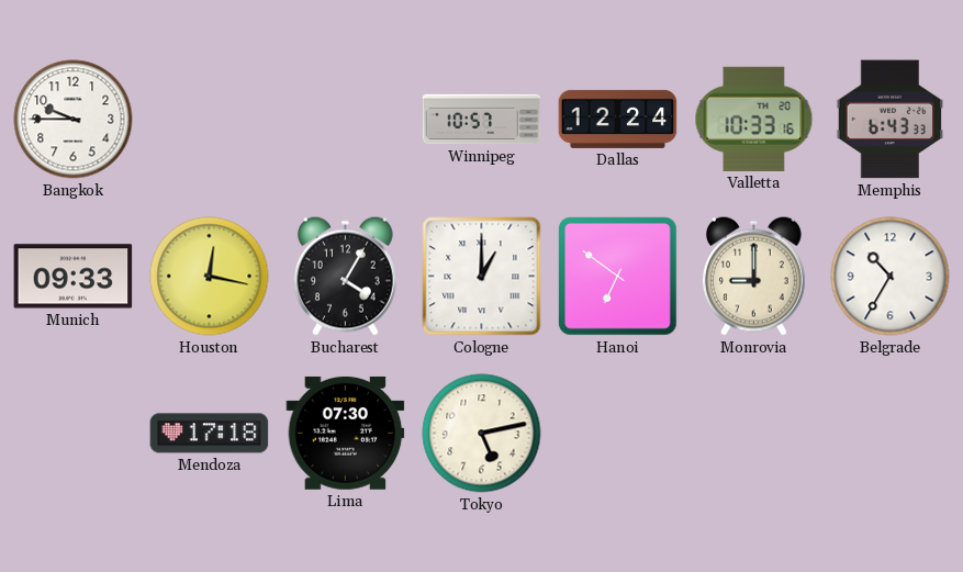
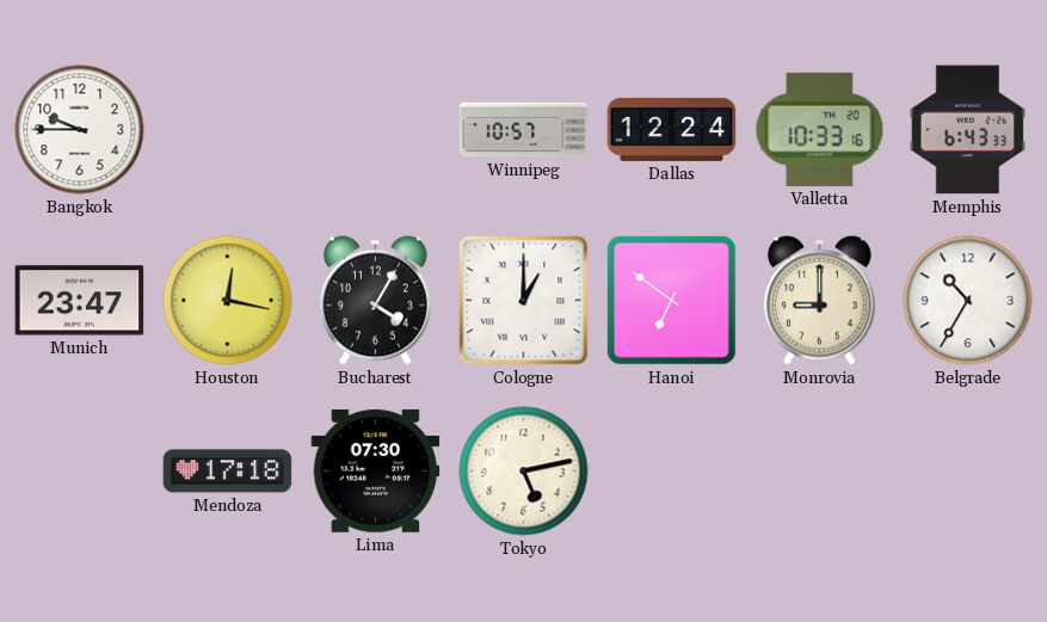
Munich: 09:33 -> 23:47 (80, 301)
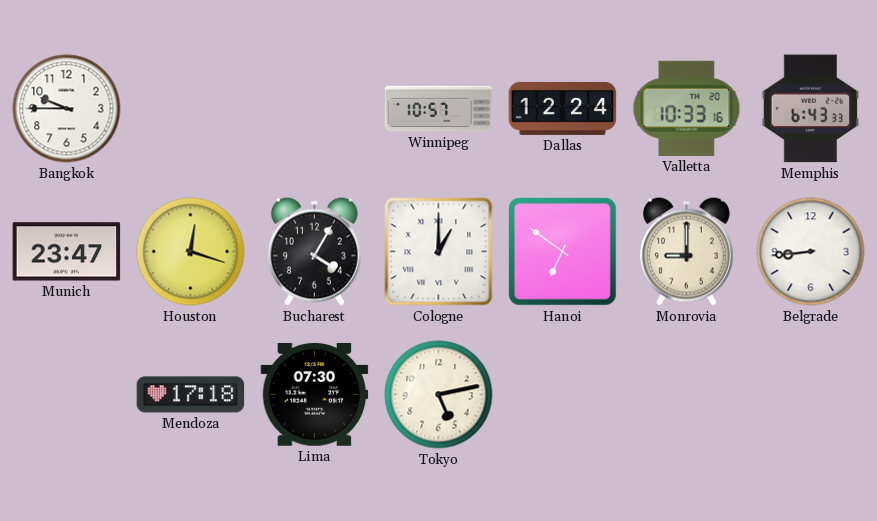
Houston: 12:17 -> 12:18 (191, 252)
Belgrade: 10:35 -> 8:44 (811, 252)
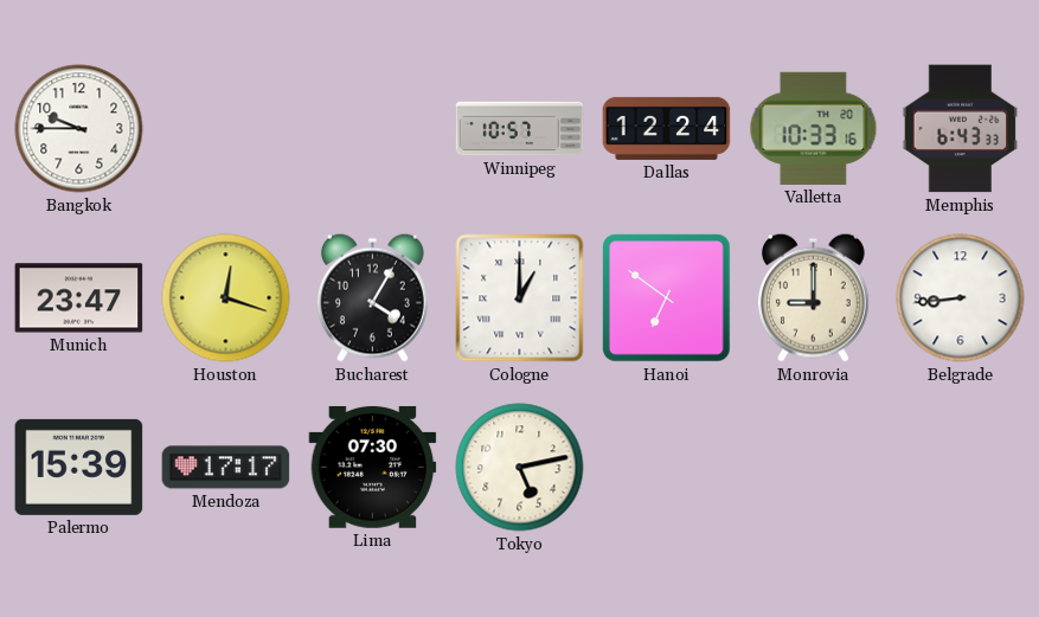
Palermo: none -> 15:39 (79, 467)
Mendoza: 17:18 -> 17:17 (226, 468)
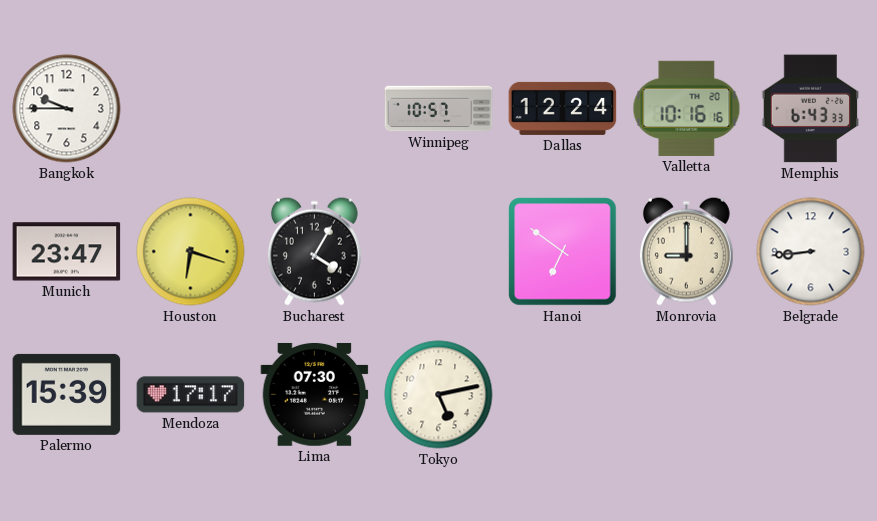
Valletta: 10:33 -> 10:16 (687, 108)
Houston: 12:18 -> 6:18 (191, 252)
Cologne: 1:00 -> none (520, 298)
